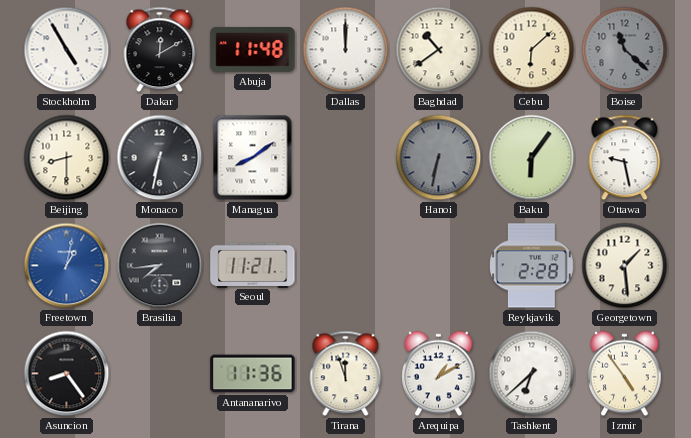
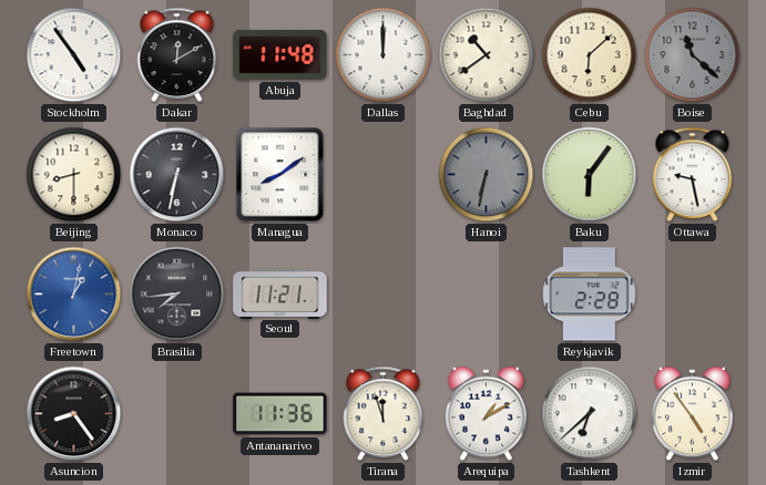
Stockholm: 4:55 -> 4:54 (74, 55)
Georgetown: 1:29 -> none (625, 266)
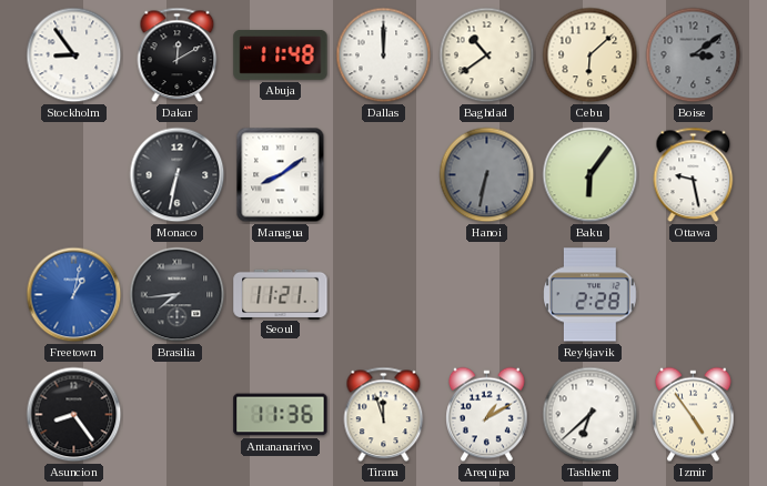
Stockholm: 4:54 -> 8:54 (74, 55)
Boise: 11:22 -> 3:09 (694, 55)
Beijing: 8:30 -> none (74, 175)
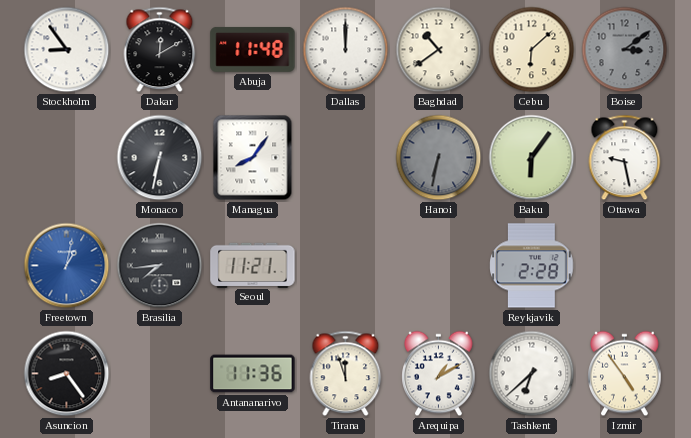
Managua: 8:09 -> 8:06 (253, 158)
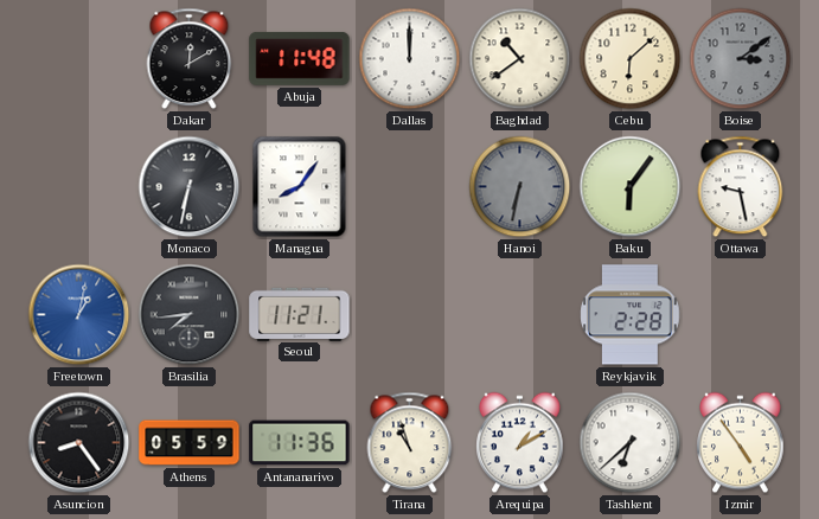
Stockholm: 8:54 -> none (67, 50)
Athens: none -> 05:59 (190, 443)
Tirana: 11:57 -> 10:57 (410, 443)
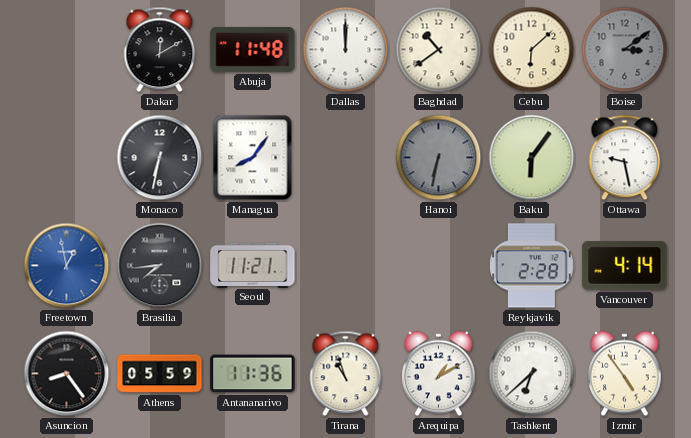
Freetown: 1:02 -> 12:58 (67, 266)
Vancouver: none -> 4:14 (625, 266)
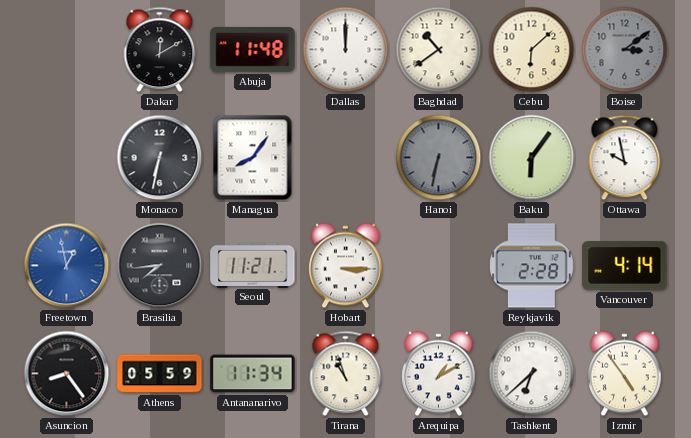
Ottawa: 9:28 -> 9:58 (625, 158)
Hobart: none -> 3:15 (346, 266)
Antananarivo: 11:36 -> 11:34 (253, 374)
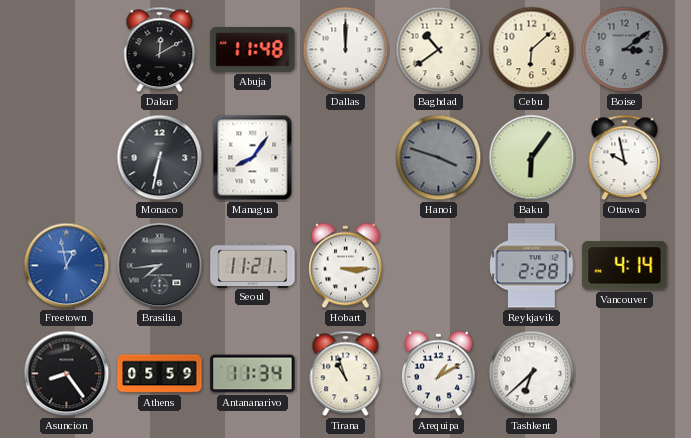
Hanoi: 6:32 -> 3:48 (439, 158)
Izmir: 4:54 -> none (625, 374)
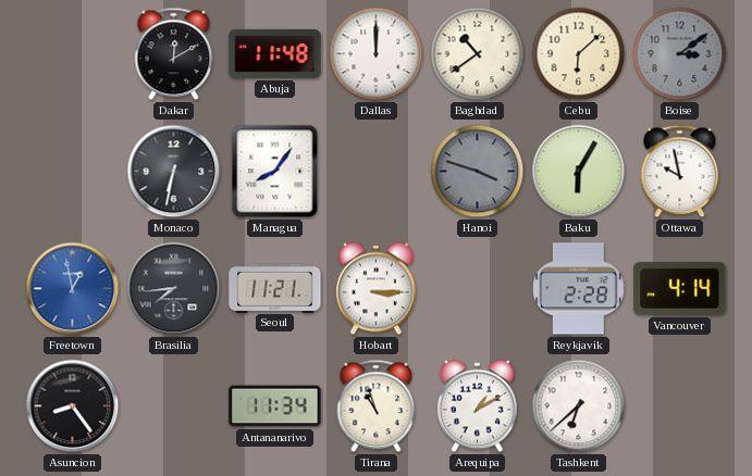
Baku: 6:06 -> 6:05 (579, 172)
Athens: 05:59 -> none (160, 374)
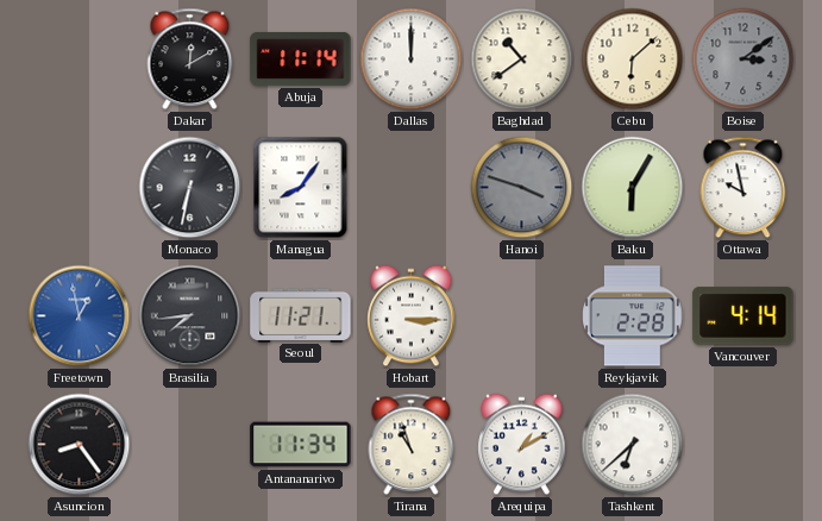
Abuja: 11:48 -> 11:14 (301, 58)
